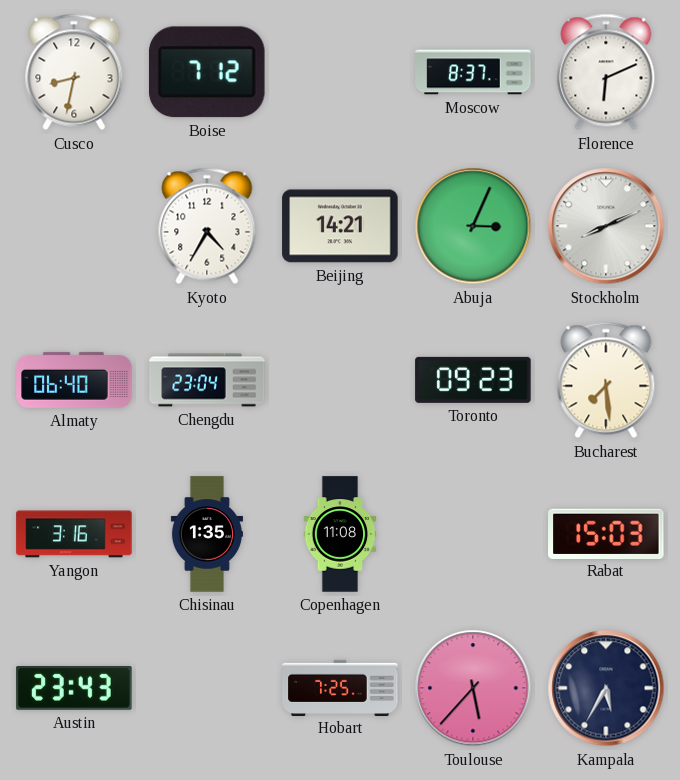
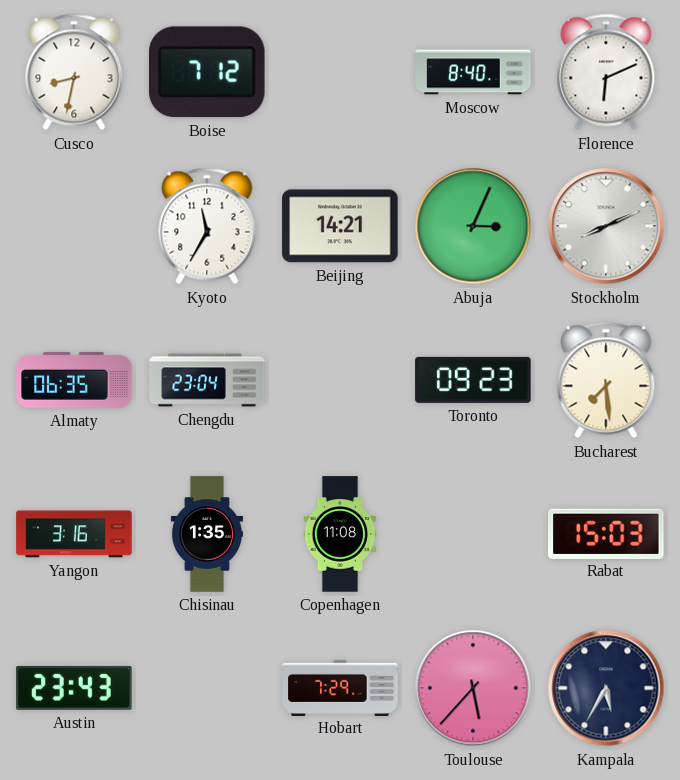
Moscow: 8:37 -> 8:40 (473, 72)
Kyoto: 4:35 -> 11:35 (207, 226)
Almaty: 06:40 -> 06:35 (74, 380)
Hobart: 7:25 -> 7:29 (340, 687)
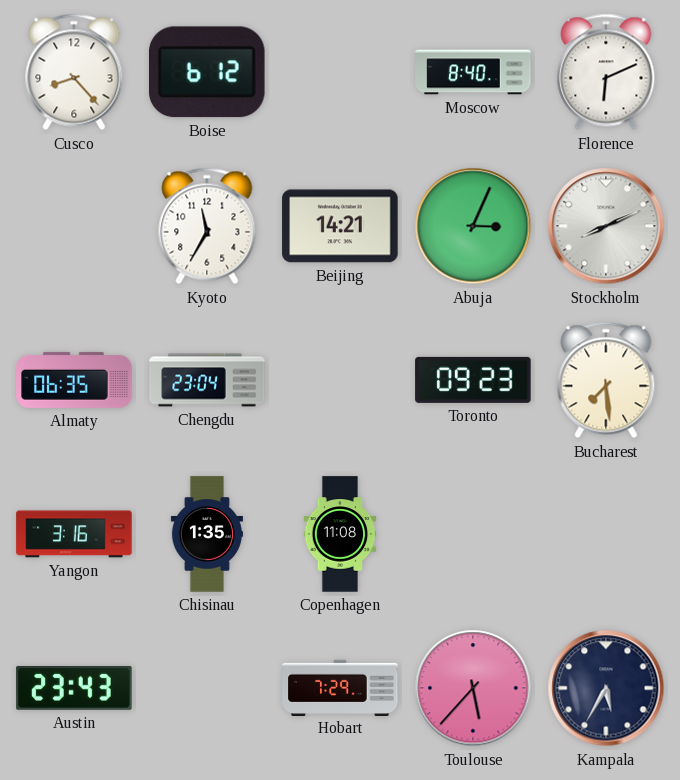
Cusco: 8:32 -> 8:23 (74, 72)
Boise: 7:12 -> 6:12 (207, 72)
Rabat: 15:03 -> none (606, 533)
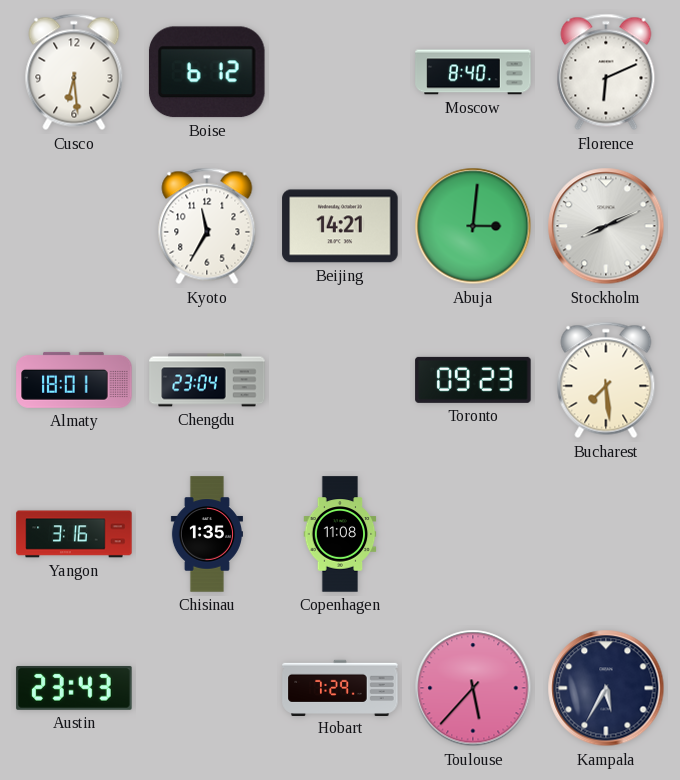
Cusco: 8:23 -> 6:29 (74, 72)
Abuja: 3:04 -> 3:01 (473, 226)
Almaty: 06:35 -> 18:01 (74, 380)
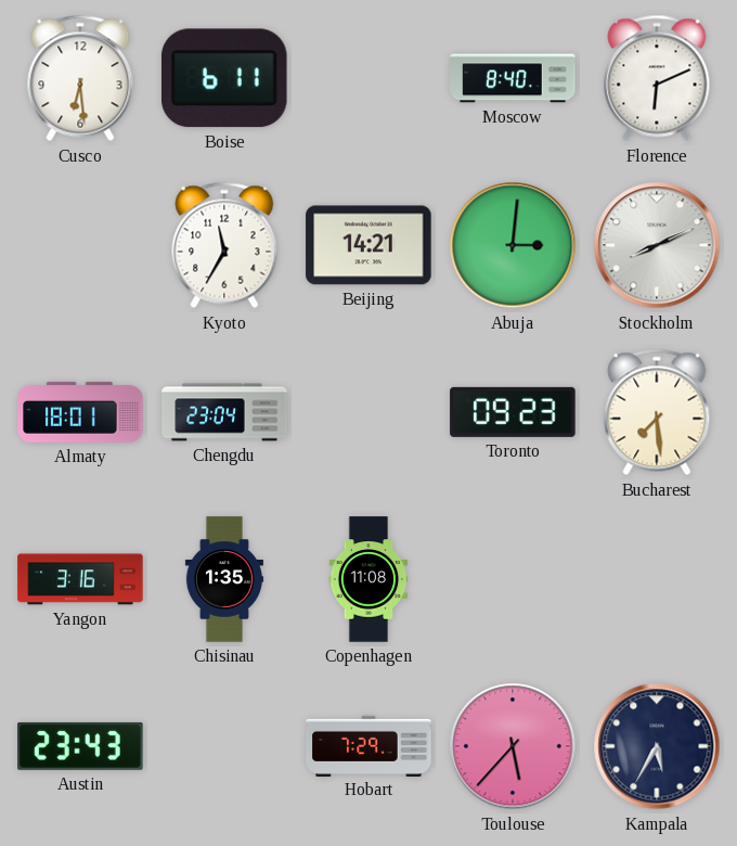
Boise: 6:12 -> 6:11 (224, 78)
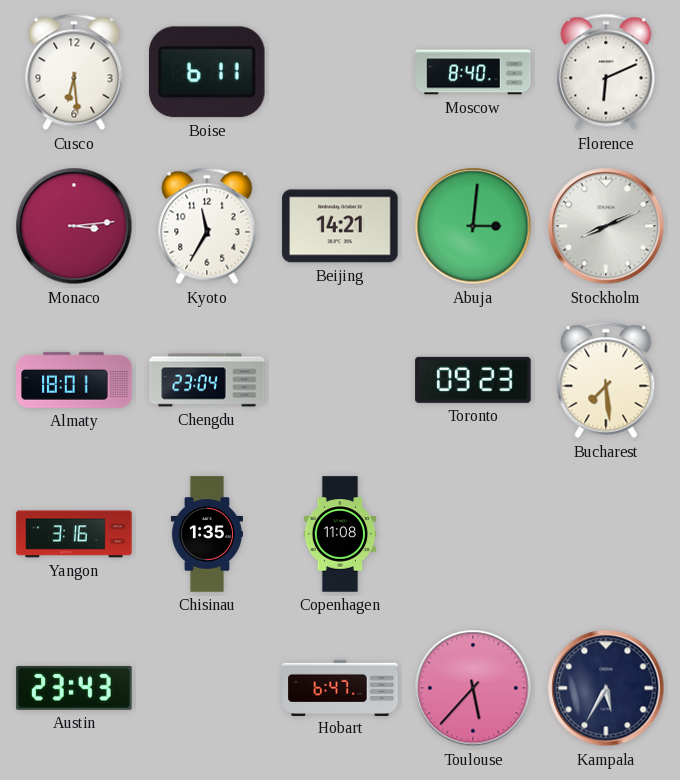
Monaco: none -> 3:14 (74, 226)
Hobart: 7:29 -> 6:47 (340, 687)
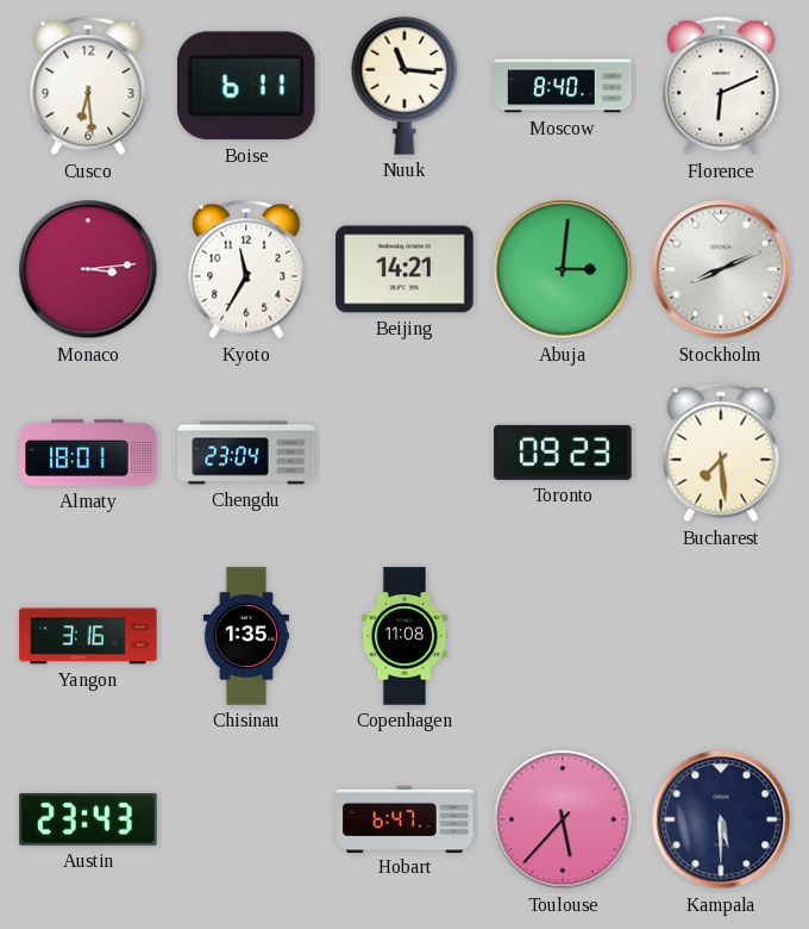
Nuuk: none -> 11:16 (404, 86)
Kampala: 5:35 -> 5:30 (721, 819)
